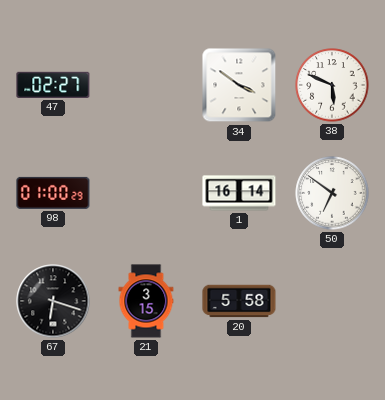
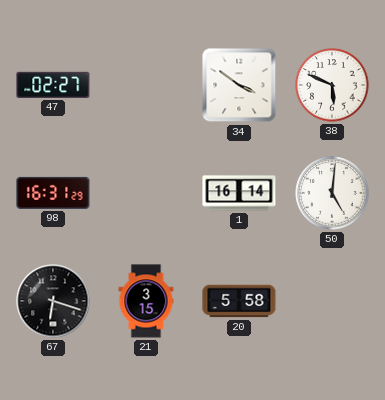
98: 01:00 -> 16:31 (53, 193)
50: 6:51 -> 5:01 (332, 193)
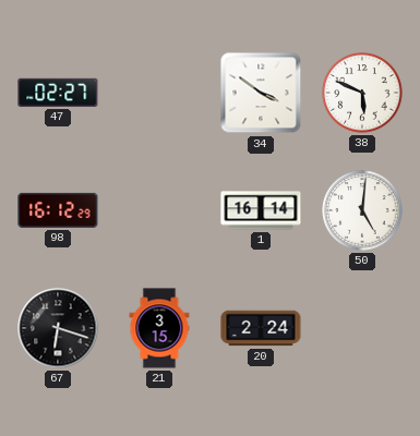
98: 16:31 -> 16:12 (58, 210)
20: 5:58 -> 2:24 (261, 328)
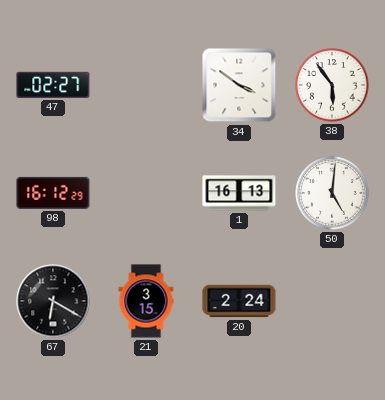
38: 5:49 -> 5:54 (332, 85)
1: 16:14 -> 16:13 (239, 193)
67: 6:18 -> 6:20 (53, 301)
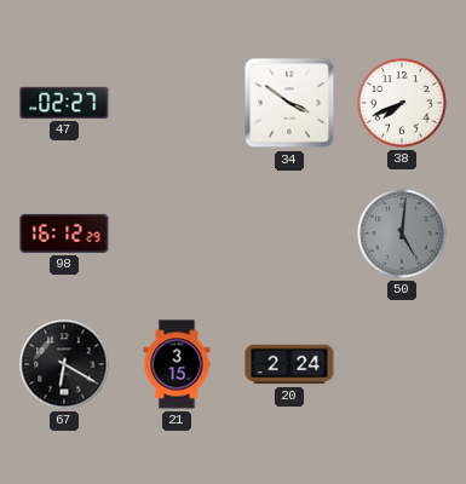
38: 5:54 -> 7:41 (402, 103)
1: 16:13 -> none (239, 193)
50 dial: white -> grey (402, 234)
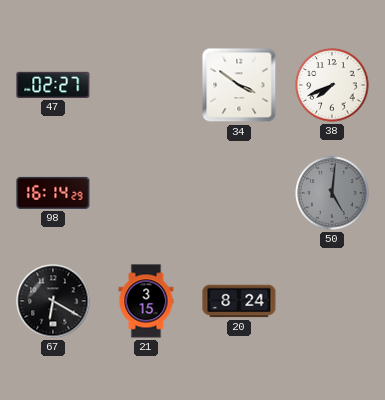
98: 16:12 -> 16:14 (53, 193)
20: 2:24 -> 8:24 (239, 301)
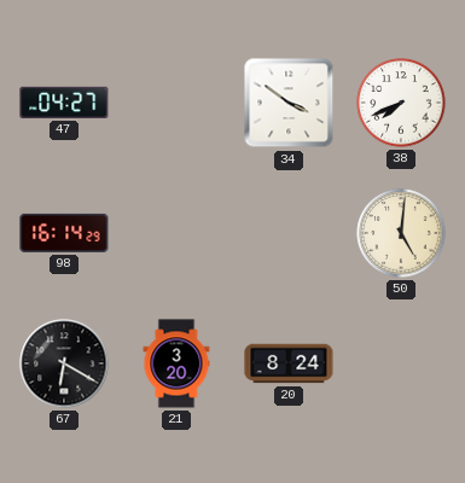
47: 02:27 -> 04:27 (64, 103)
50 dial: grey -> cream (401, 233)
21: 3:15 -> 3:20 (176, 363)
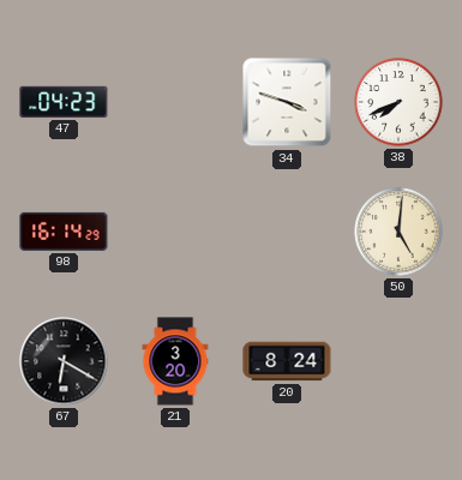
47: 04:27 -> 04:23 (64, 102)
34: 3:51 -> 3:48 (287, 102)
